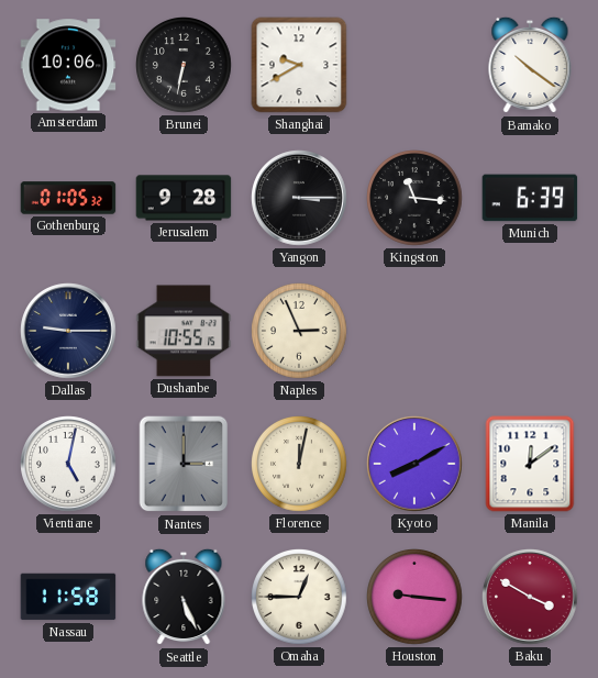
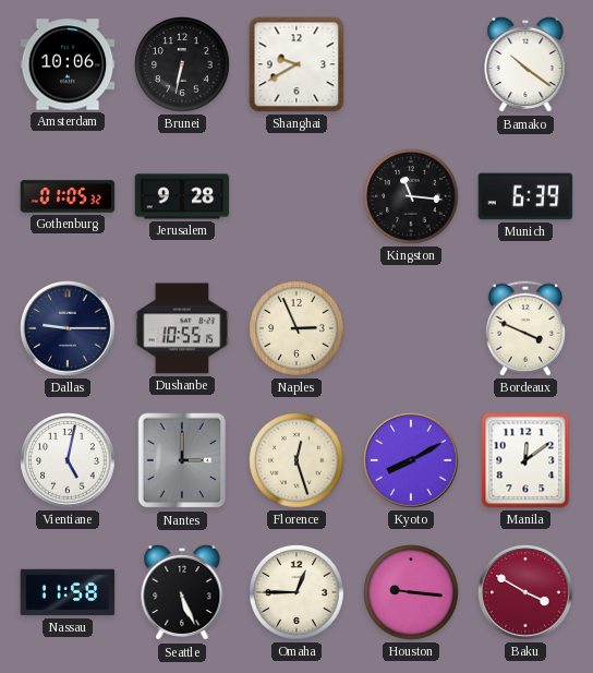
Yangon: 3:15 -> none (299, 198)
Bordeaux: none -> 3:49 (525, 328)
Florence: 12:02 -> 12:27 (298, 461)
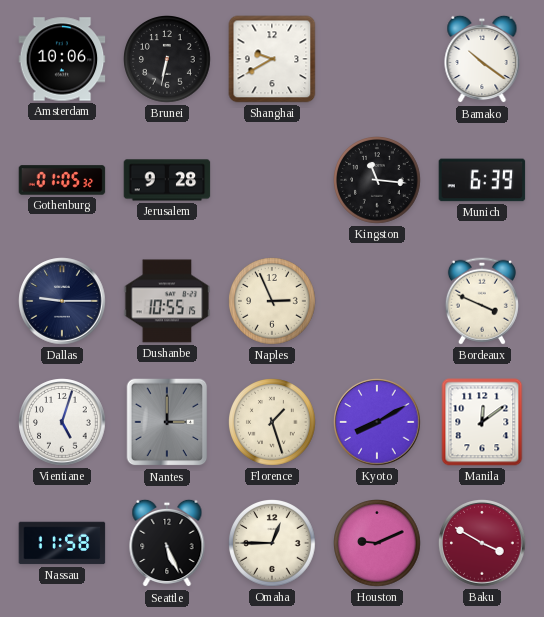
Vientiane: 5:02 -> 5:03 (62, 422)
Florence: 12:27 -> 1:27 (273, 423)
Houston: 9:16 -> 9:11 (378, 544)
